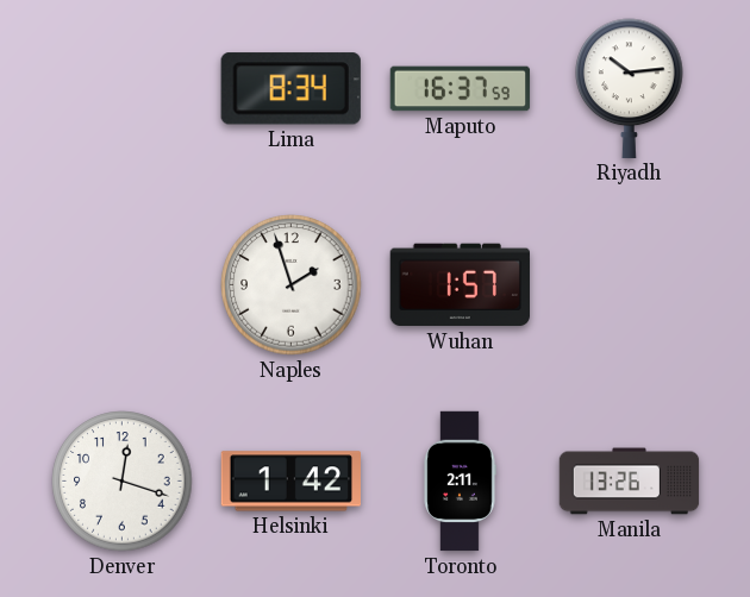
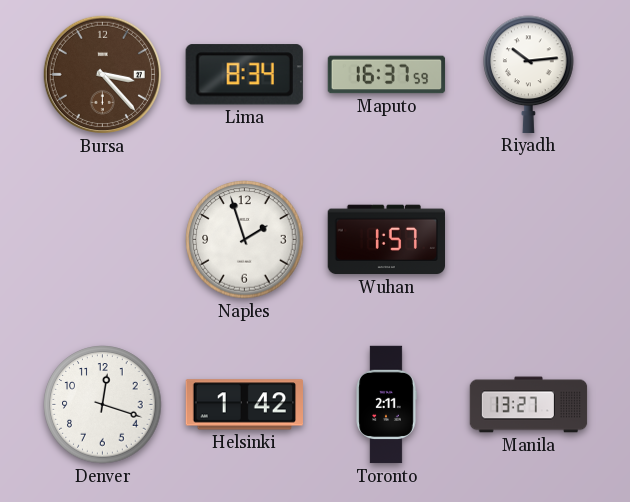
Bursa: none -> 3:23 (102, 74)
Manila: 13:26 -> 13:27 (529, 405)
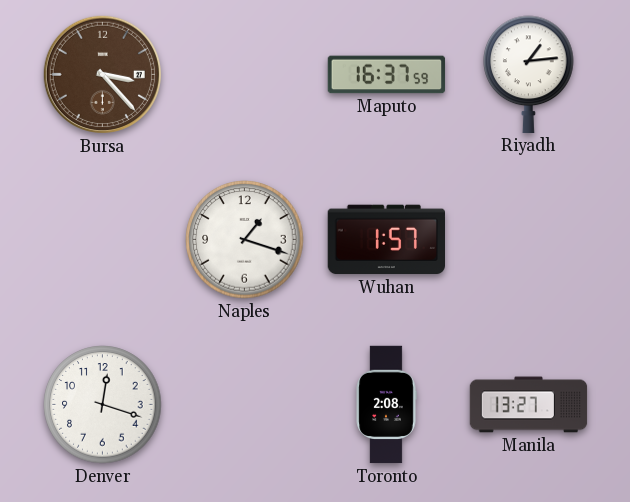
Lima: 8:34 -> none (244, 75)
Riyadh: 10:14 -> 1:14 (529, 74)
Naples: 1:57 -> 1:18 (245, 240)
Helsinki: 1:42 -> none (244, 405)
Toronto: 2:11 -> 2:08 (386, 405)
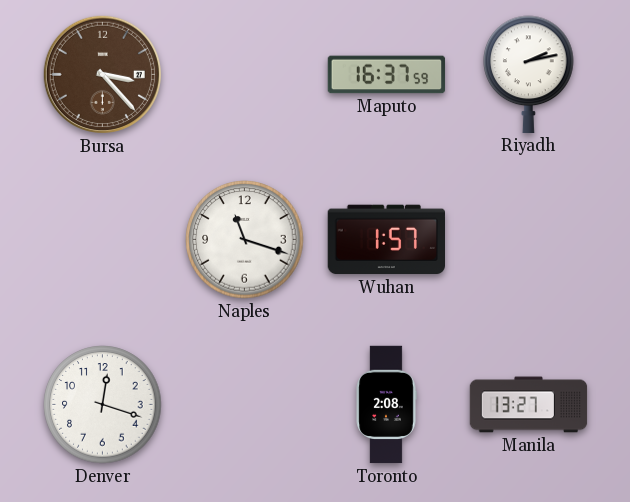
Riyadh: 1:14 -> 2:13 (529, 74)
Naples: 1:18 -> 11:18 (245, 240)
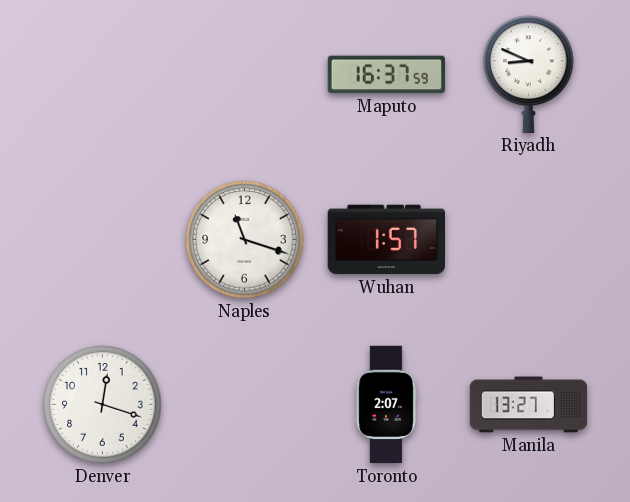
Bursa: 3:23 -> none (102, 74)
Riyadh: 2:13 -> 8:49 (529, 74)
Toronto: 2:08 -> 2:07 (386, 405)
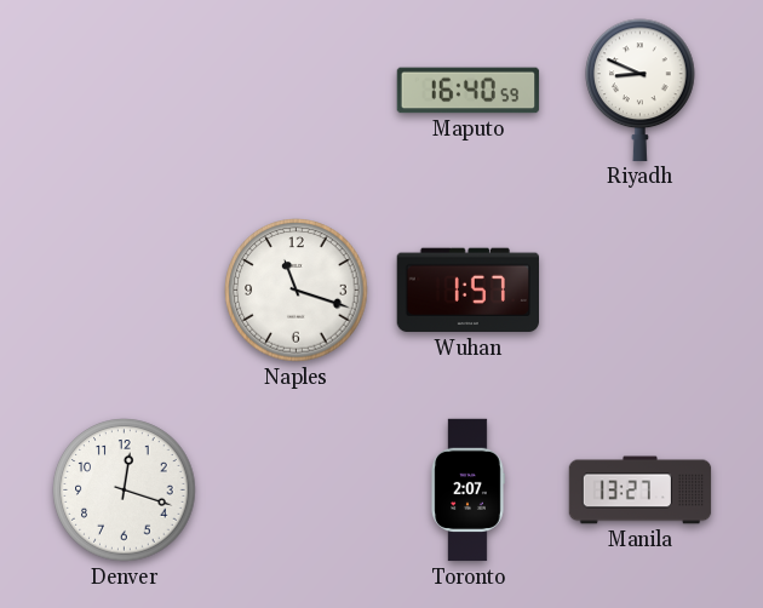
Maputo: 16:37 -> 16:40 (469, 91)
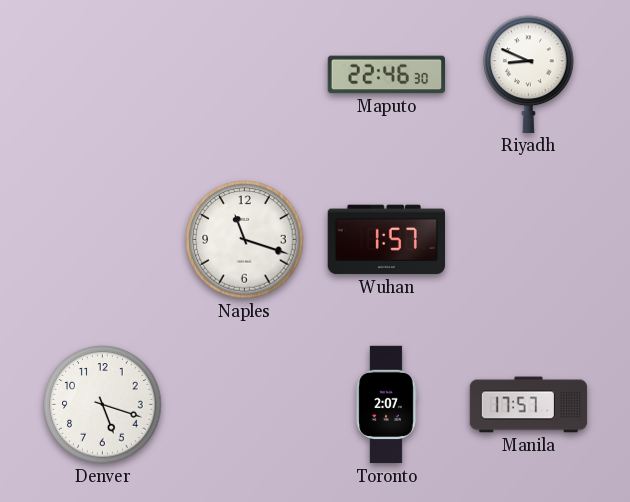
Maputo: 16:40 -> 22:46 (387, 75)
Denver: 12:18 -> 5:18 (103, 405)
Manila: 13:27 -> 17:57 (529, 405)
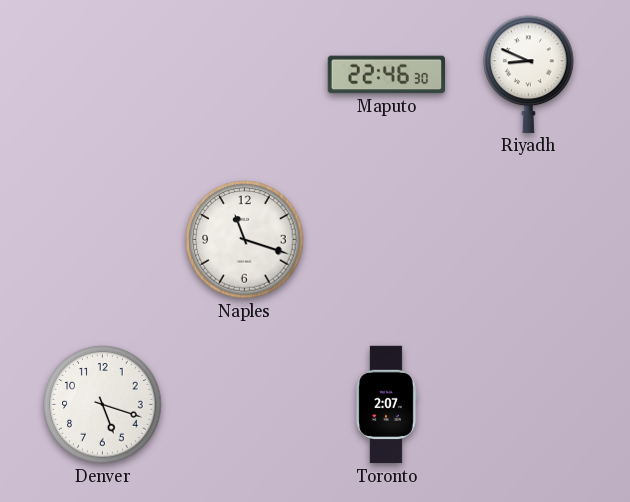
Wuhan: 1:57 -> none (386, 240)
Manila: 17:57 -> none (529, 405)
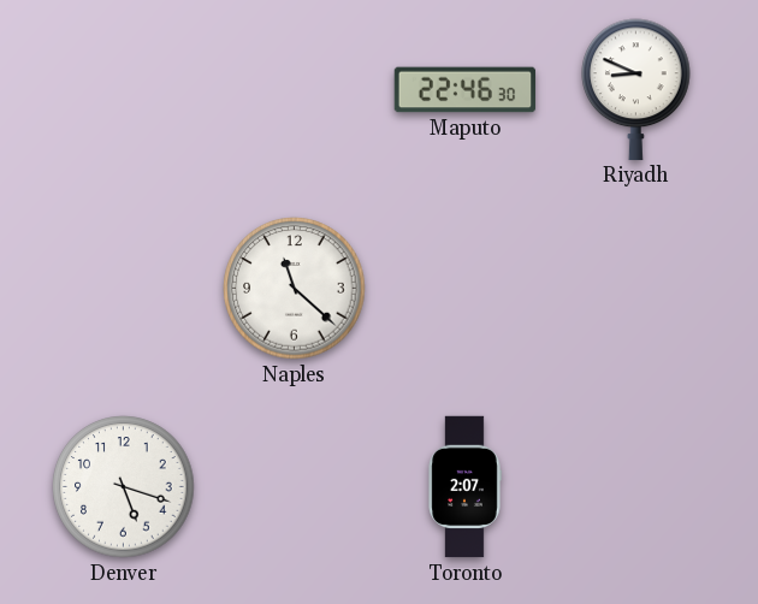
Naples: 11:18 -> 11:22 (295, 289)
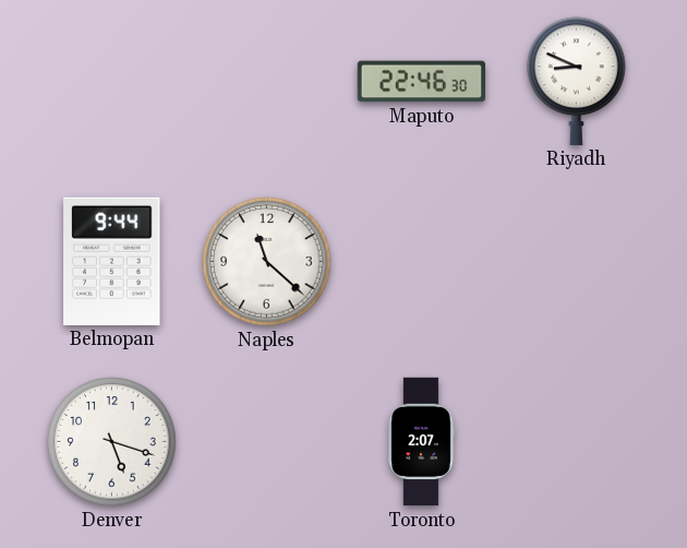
Belmopan: none -> 9:44 (112, 261)
